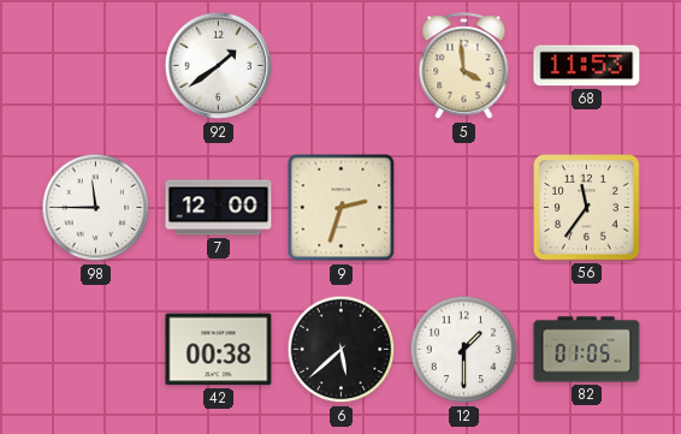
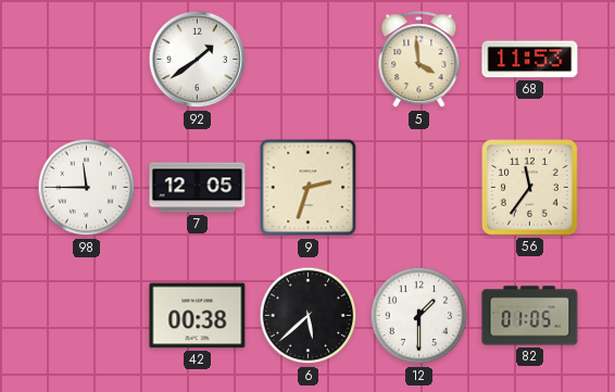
7: 12:00 -> 12:05 (198, 188)
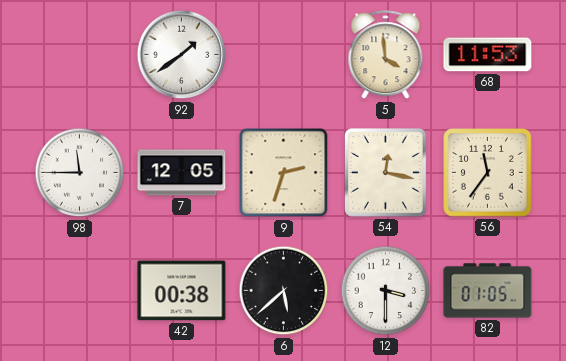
54: none -> 12:17 (386, 173)
12: 1:30 -> 3:30 (386, 291)
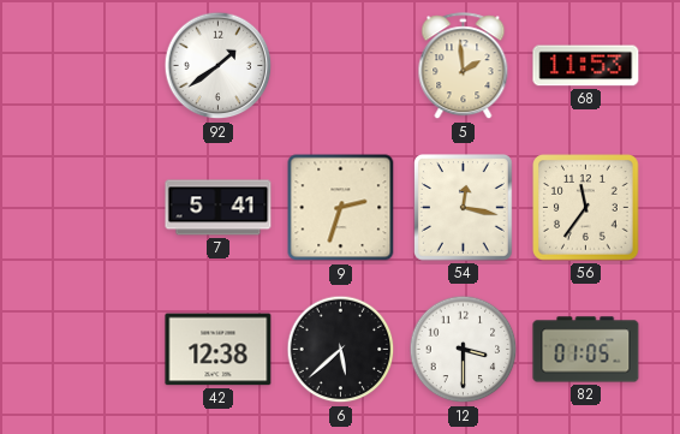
5: 3:59 -> 1:59 (464, 66)
98: 11:45 -> none (80, 173)
7: 12:05 -> 5:41 (219, 208)
42: 00:38 -> 12:38 (219, 350)
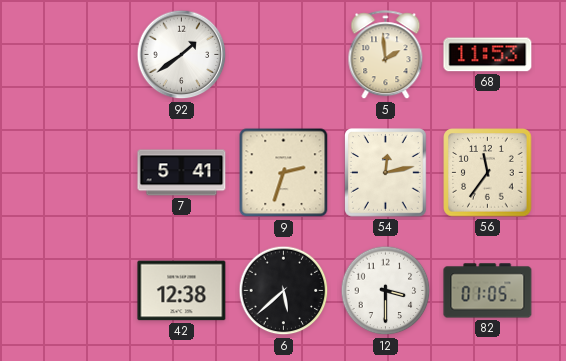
54: 12:17 -> 12:13 (386, 173)
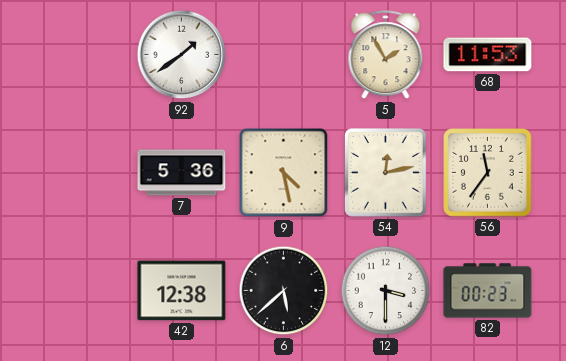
5: 1:59 -> 1:55 (386, 55)
7: 5:41 -> 5:36 (182, 173)
9: 2:33 -> 4:28 (284, 173)
82: 01:05 -> 00:23 (488, 291)
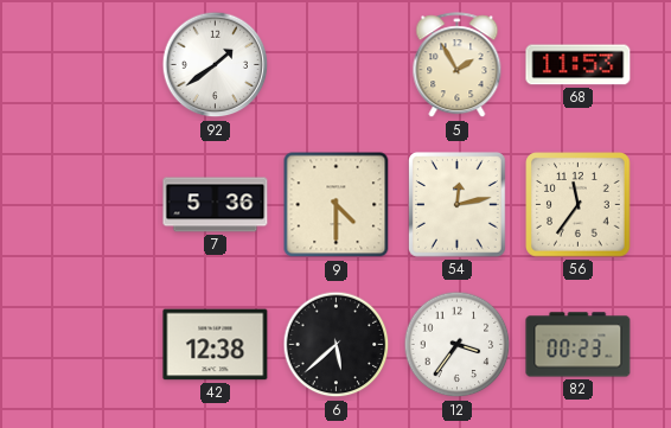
9: 4:28 -> 4:30 (337, 205)
12: 3:30 -> 3:36 (458, 345)
